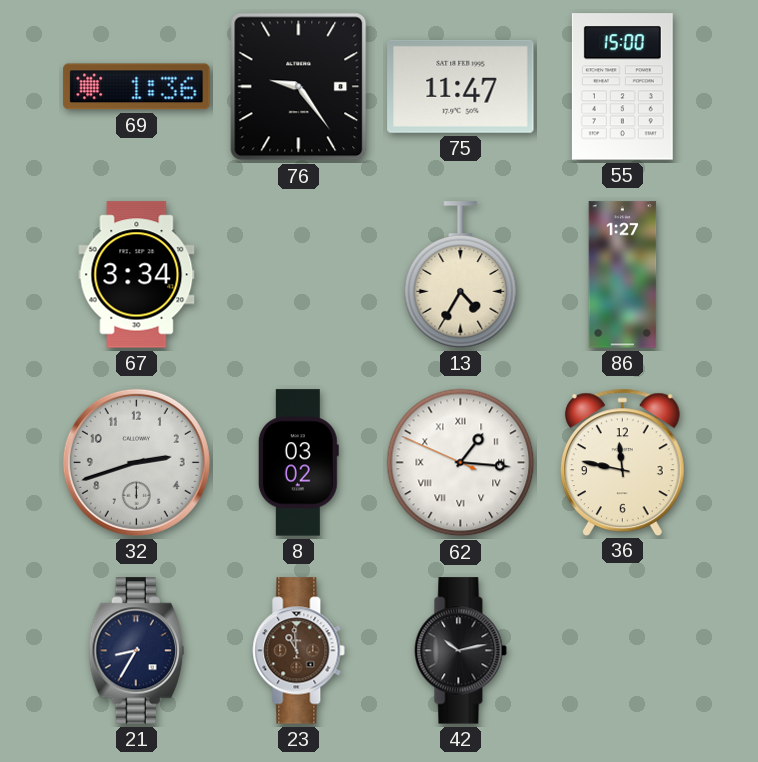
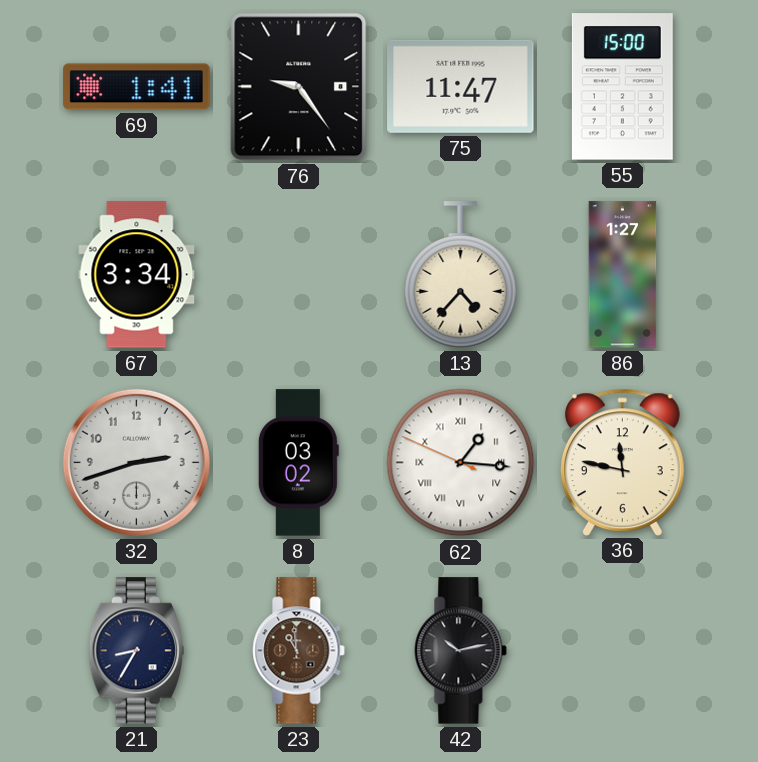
69: 1:36 -> 1:41 (137, 87)
13: 4:35 -> 4:37 (461, 275)
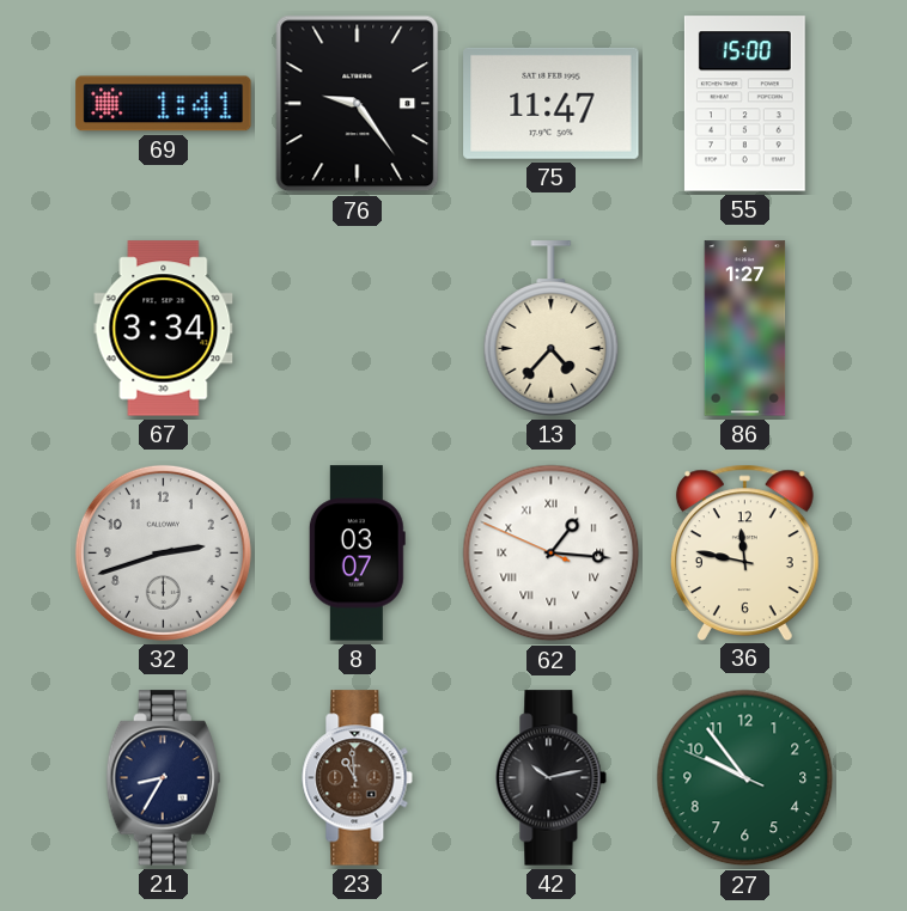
8: 03:02 -> 03:07 (357, 554)
27: none -> 9:53 (745, 778)
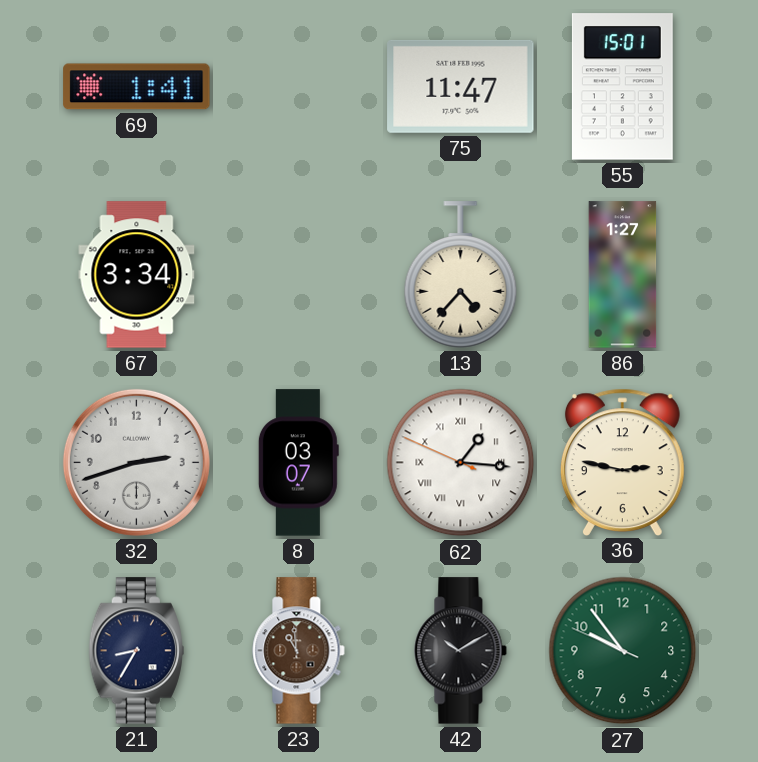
76: 9:24 -> none (358, 104)
55: 15:00 -> 15:01 (622, 87)
36: 11:47 -> 2:47 (622, 462)
42: 10:13 -> 10:10 (461, 651)
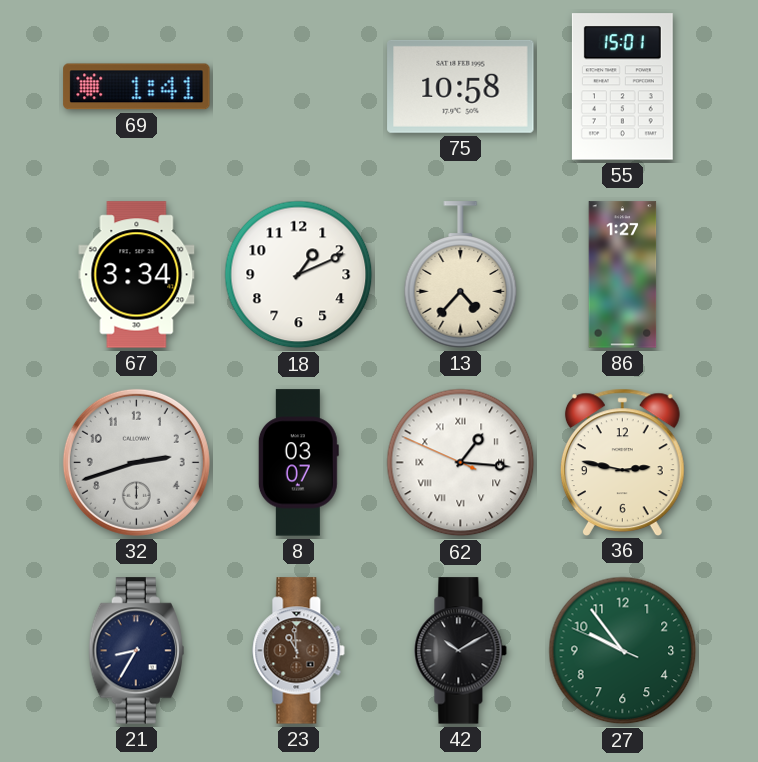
75: 11:47 -> 10:58 (461, 86)
18: none -> 1:11 (299, 275)
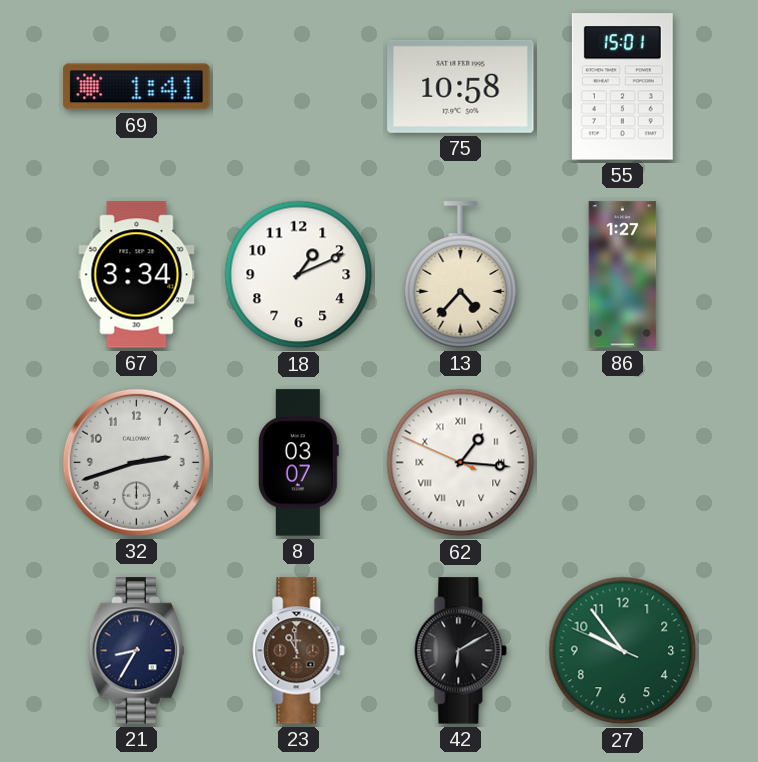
36: 2:47 -> none (622, 462)
42: 10:10 -> 6:10 (461, 651)
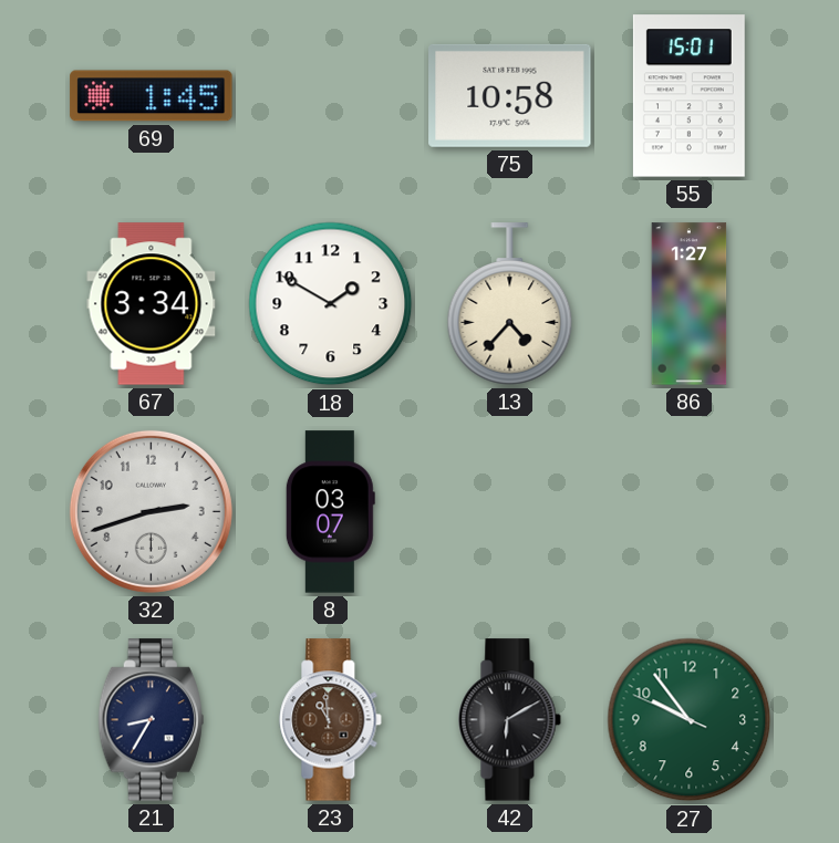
69: 1:41 -> 1:45 (152, 96)
18: 1:11 -> 1:50 (331, 304)
62: 1:15 -> none (461, 463)
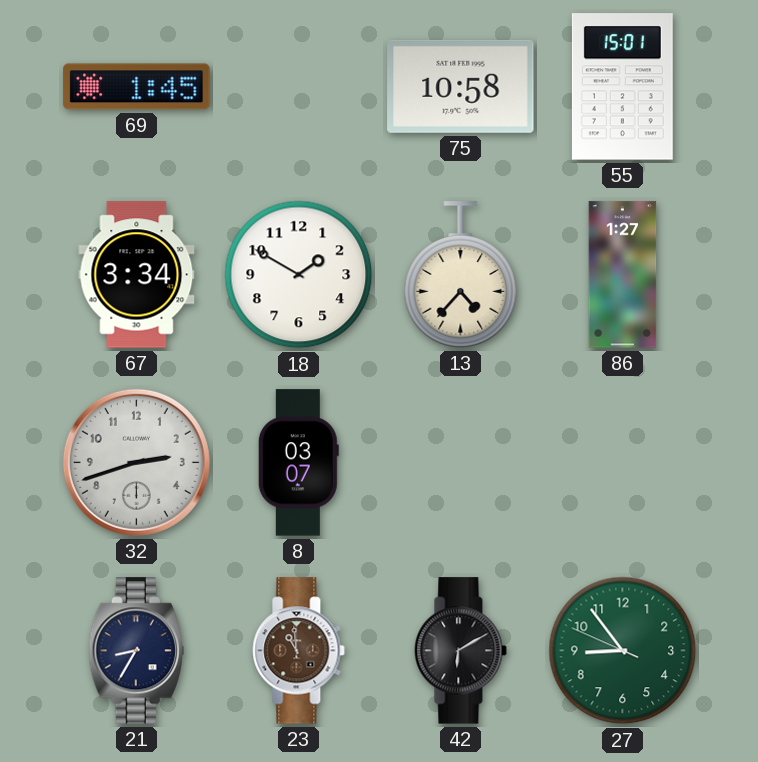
27: 9:53 -> 8:53 (623, 651)
